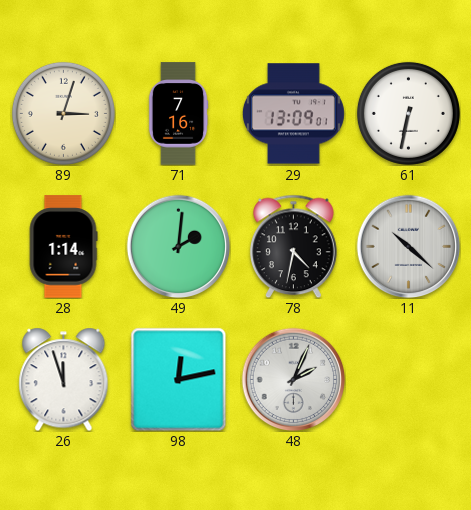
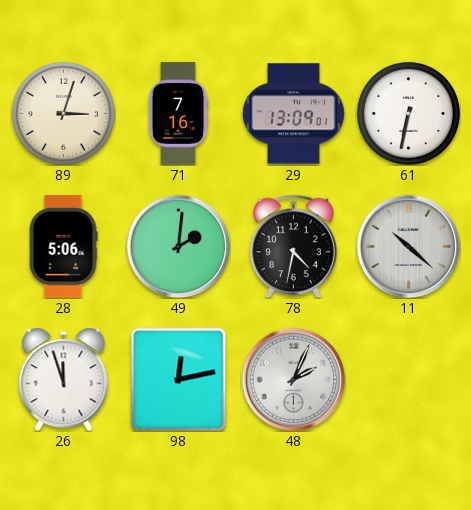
28: 1:14 -> 5:06 (63, 247)
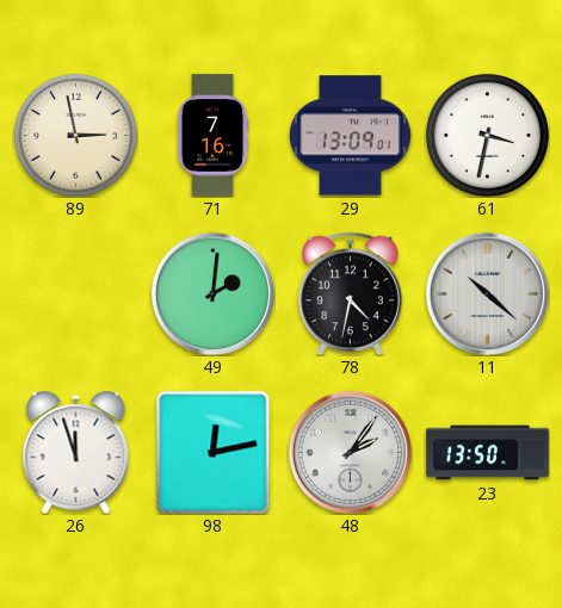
89: 3:03 -> 2:58 (75, 135)
61: 6:32 -> 3:32 (487, 135)
28: 5:06 -> none (63, 247)
48: 2:04 -> 2:06 (350, 452)
23: none -> 13:50 (488, 453)
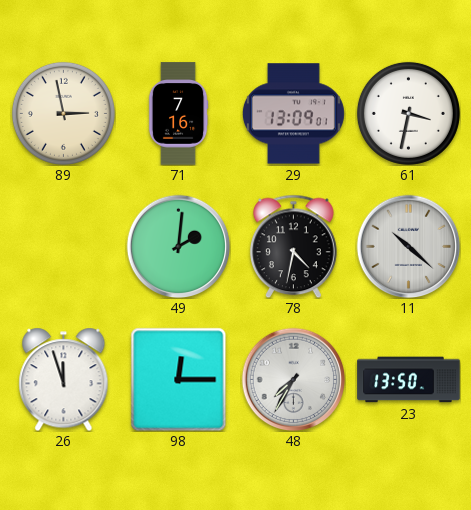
98: 12:13 -> 12:15 (179, 379)
48: 2:06 -> 7:35 (293, 379)
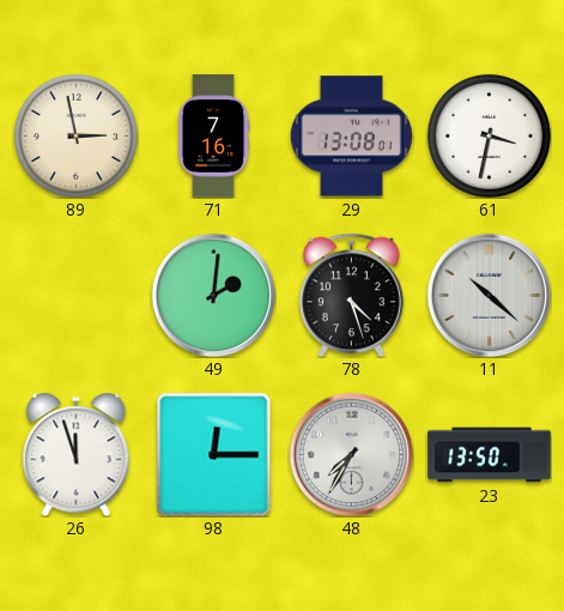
29: 13:09 -> 13:08 (351, 137)
78: 4:32 -> 4:27 (351, 295)
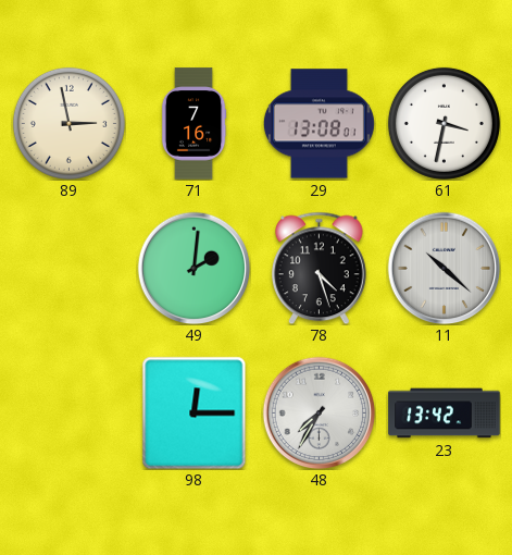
26: 11:57 -> none (77, 454)
23: 13:50 -> 13:42 (445, 414)
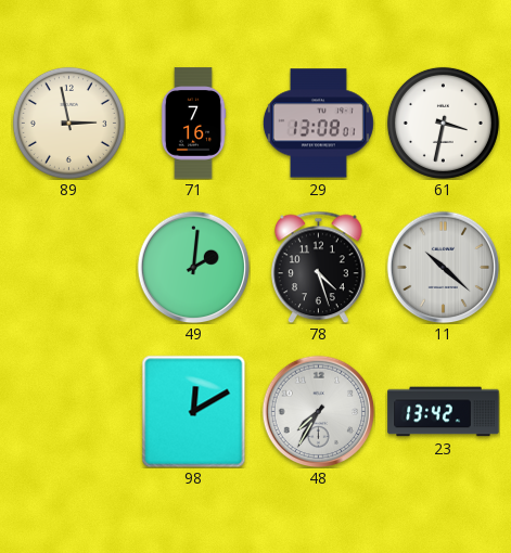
98: 12:15 -> 12:10 (194, 411)
